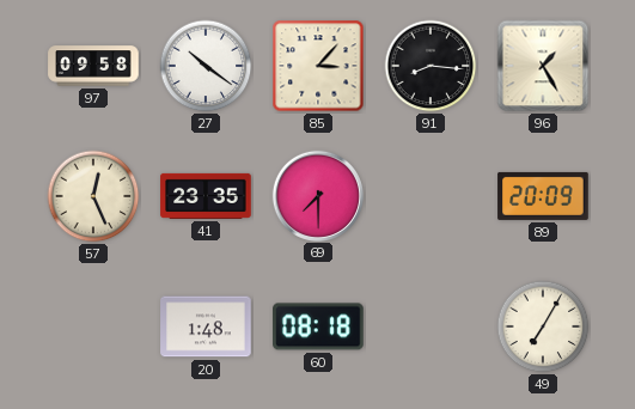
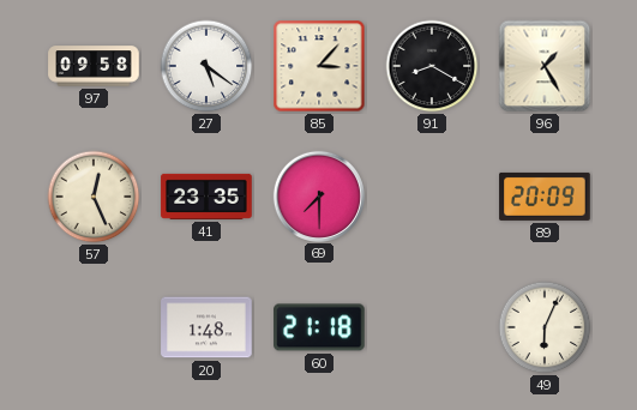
27: 10:21 -> 5:21 (206, 66)
91: 8:16 -> 8:20 (432, 66)
60: 08:18 -> 21:18 (319, 327)
49: 7:05 -> 6:04 (545, 327)
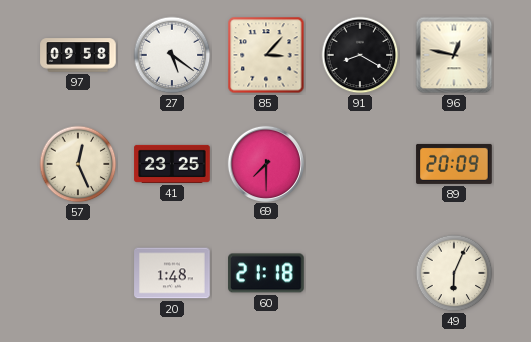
96: 1:25 -> 12:47 (454, 55)
41: 23:35 -> 23:25 (172, 164)
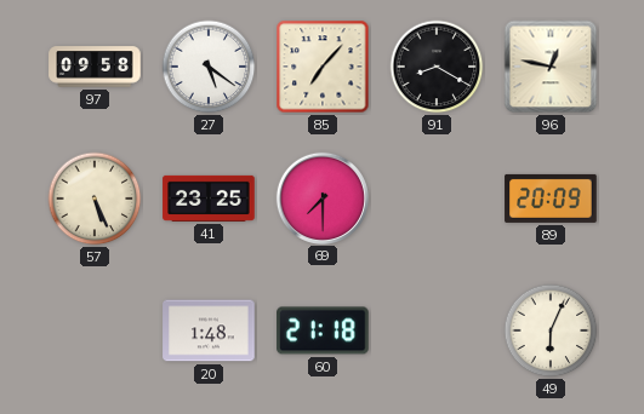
85: 3:07 -> 7:07 (323, 67)
57: 12:26 -> 5:26 (95, 199)
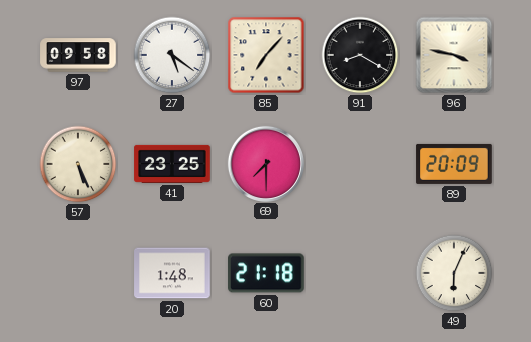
96: 12:47 -> 3:47 (454, 55)
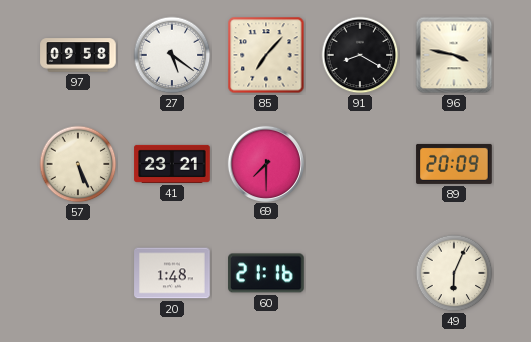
41: 23:25 -> 23:21 (172, 164)
60: 21:18 -> 21:16 (266, 273)
